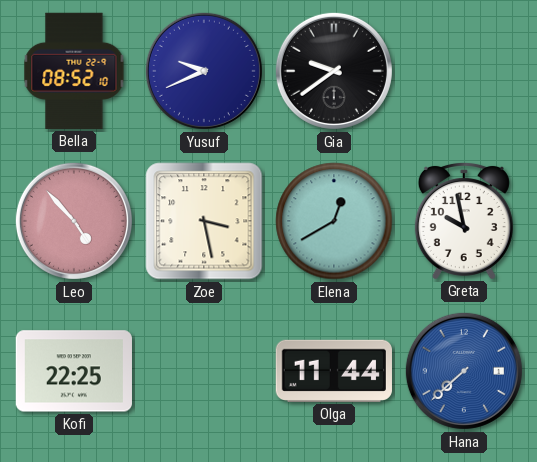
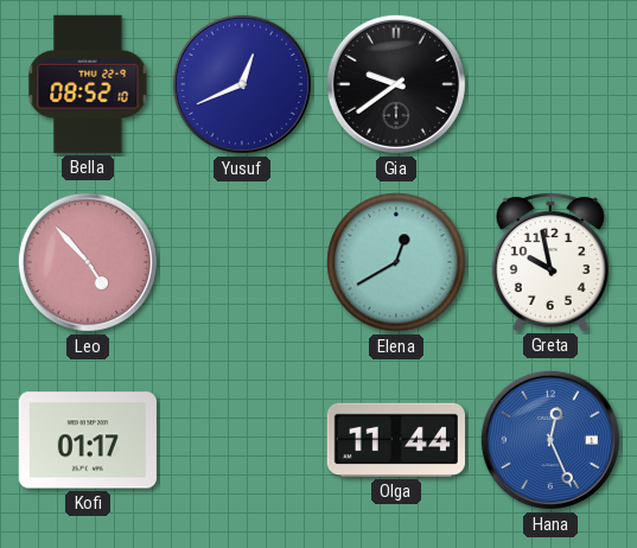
Yusuf: 9:41 -> 12:41 (242, 84)
Zoe: 3:28 -> none (204, 221)
Kofi: 22:25 -> 01:17 (88, 440)
Hana: 7:38 -> 12:26 (550, 440)
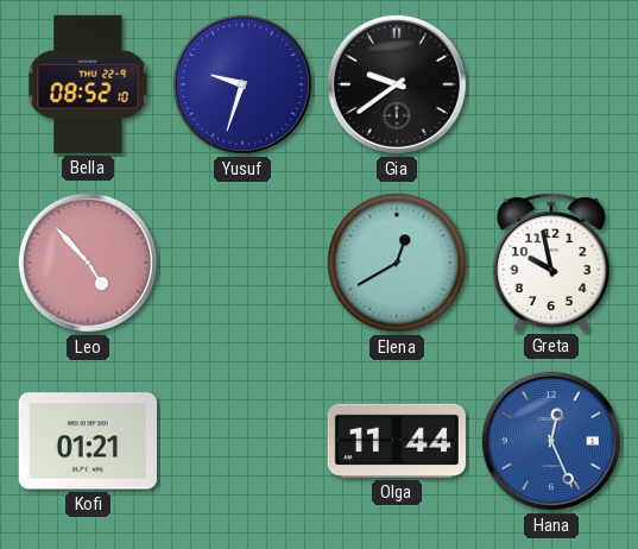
Yusuf: 12:41 -> 9:33 (242, 84)
Kofi: 01:17 -> 01:21 (88, 441)
